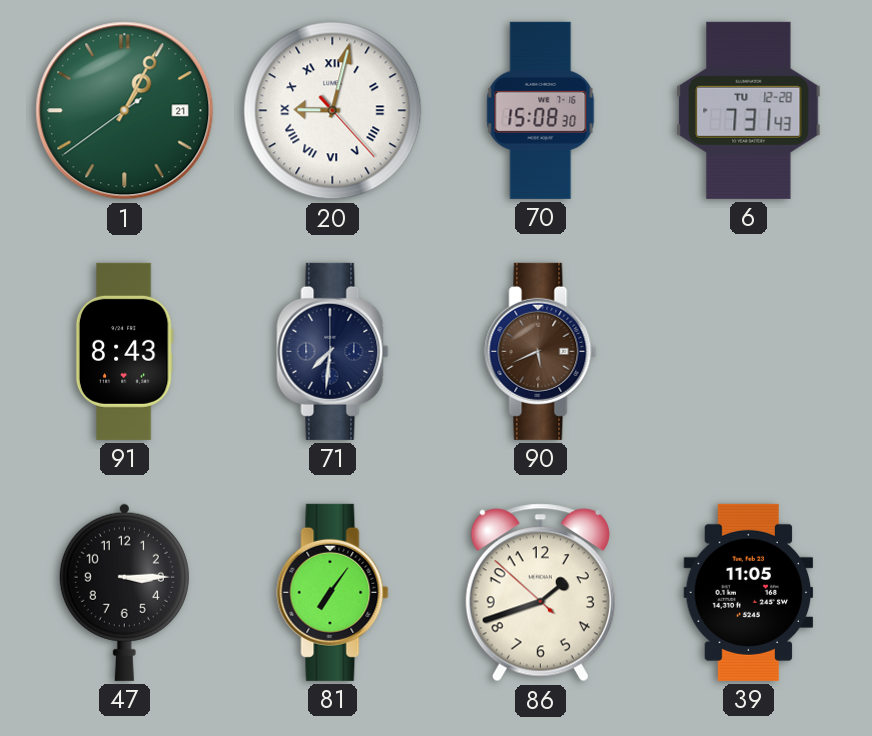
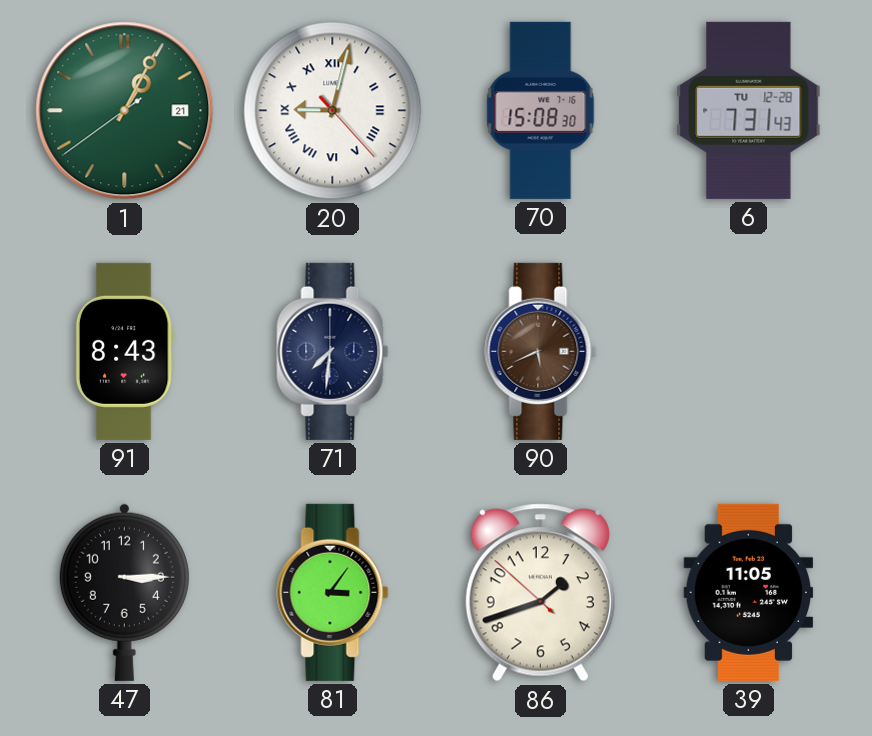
81: 7:06 -> 3:06 (333, 592)
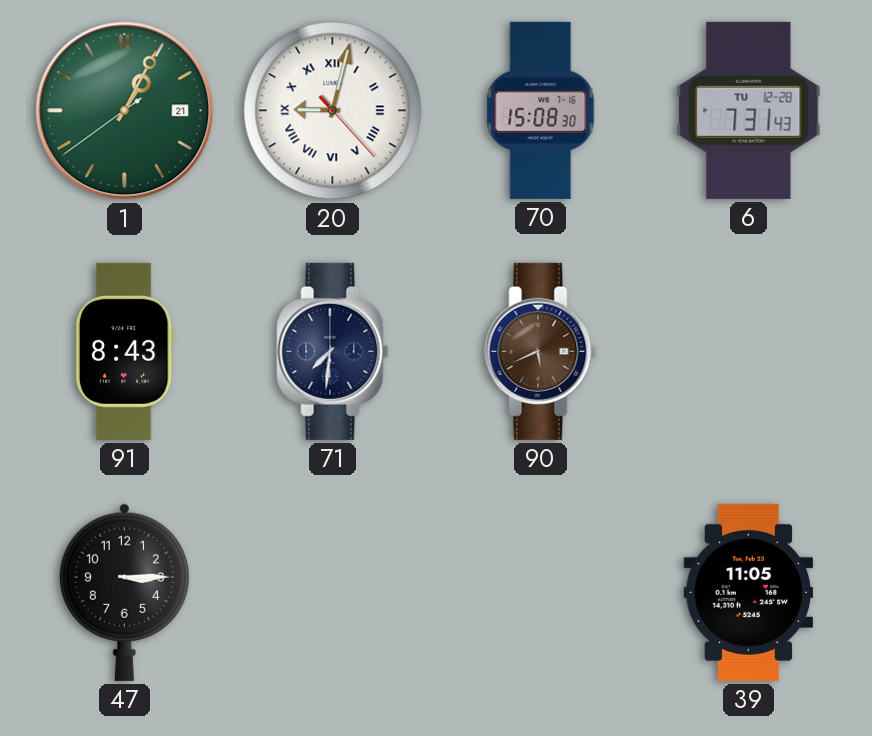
81: 3:06 -> none (333, 592)
86: 1:41 -> none (540, 593)
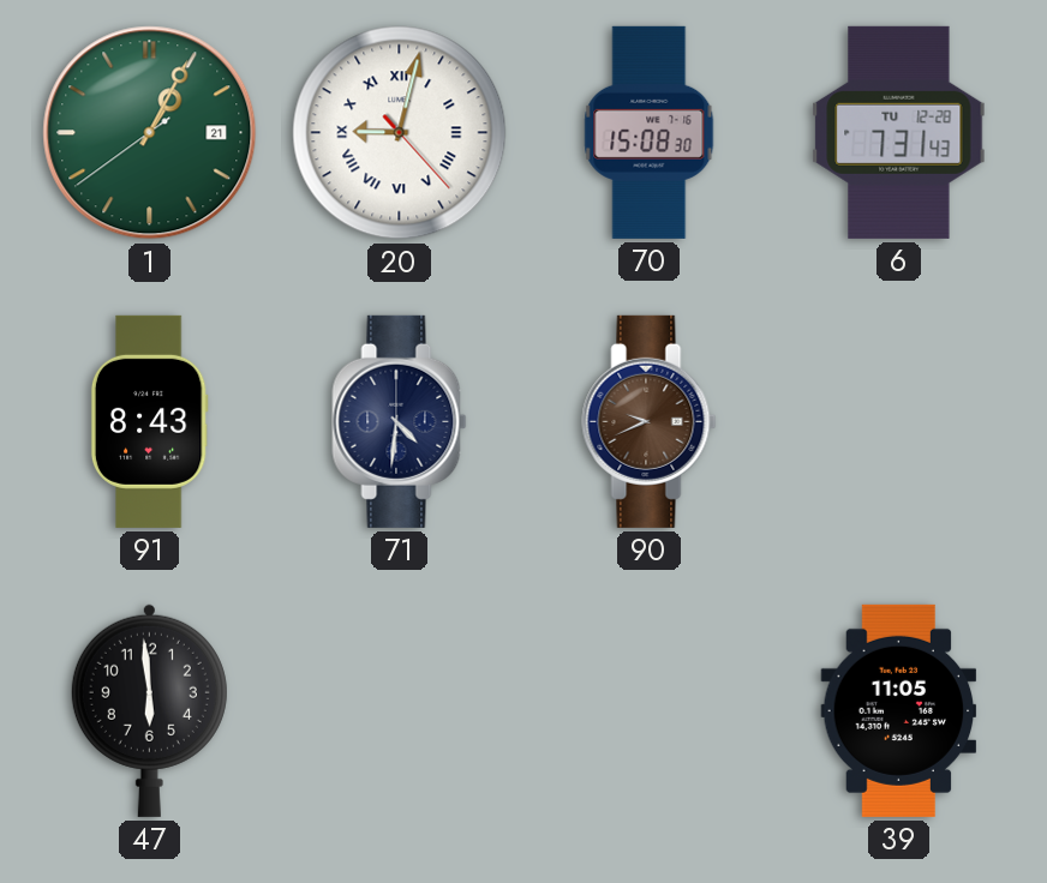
71: 7:31 -> 4:31 (400, 421)
90: 5:41 -> 9:41 (650, 421)
47: 3:15 -> 5:59 (149, 710)
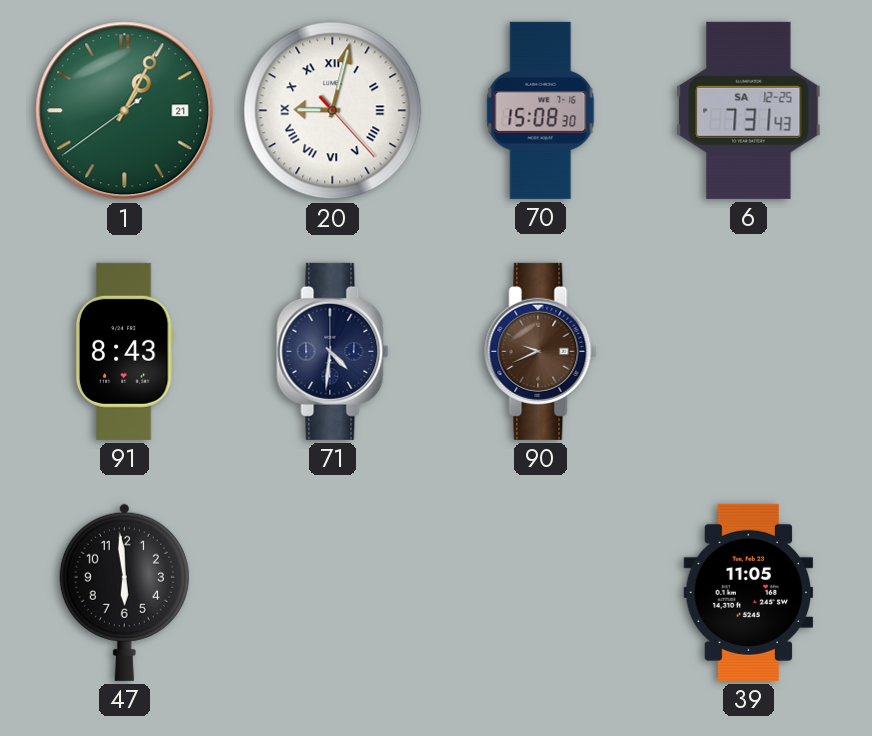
6 date: TU 12-28 -> SA 12-25 (749, 110)
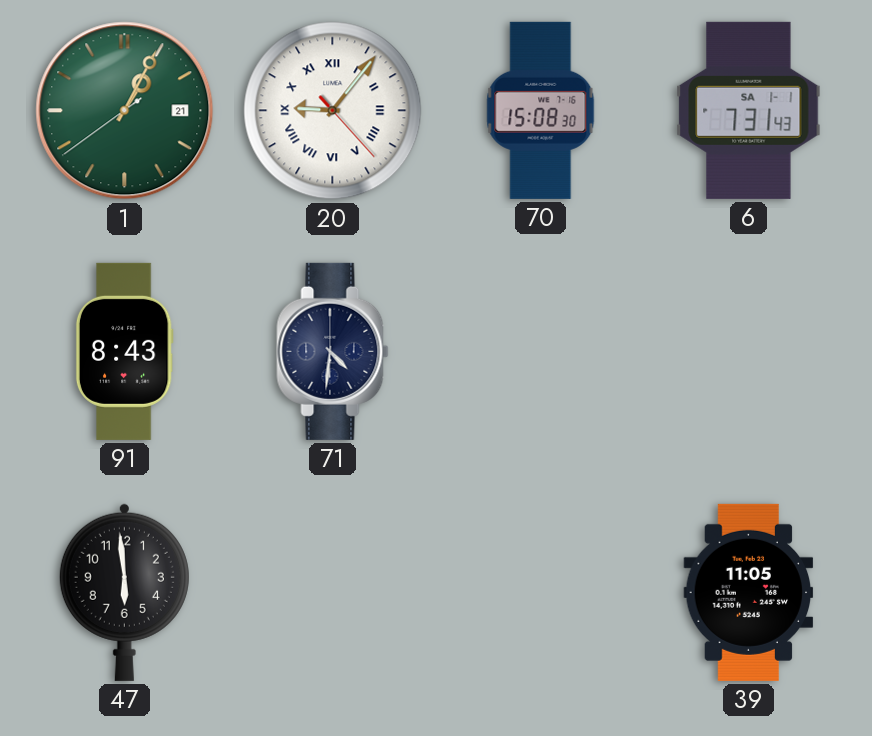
20: 9:02 -> 9:06 (333, 111)
6 date: SA 12-25 -> SA 1-1 (749, 110)
90: 9:41 -> none (541, 351)
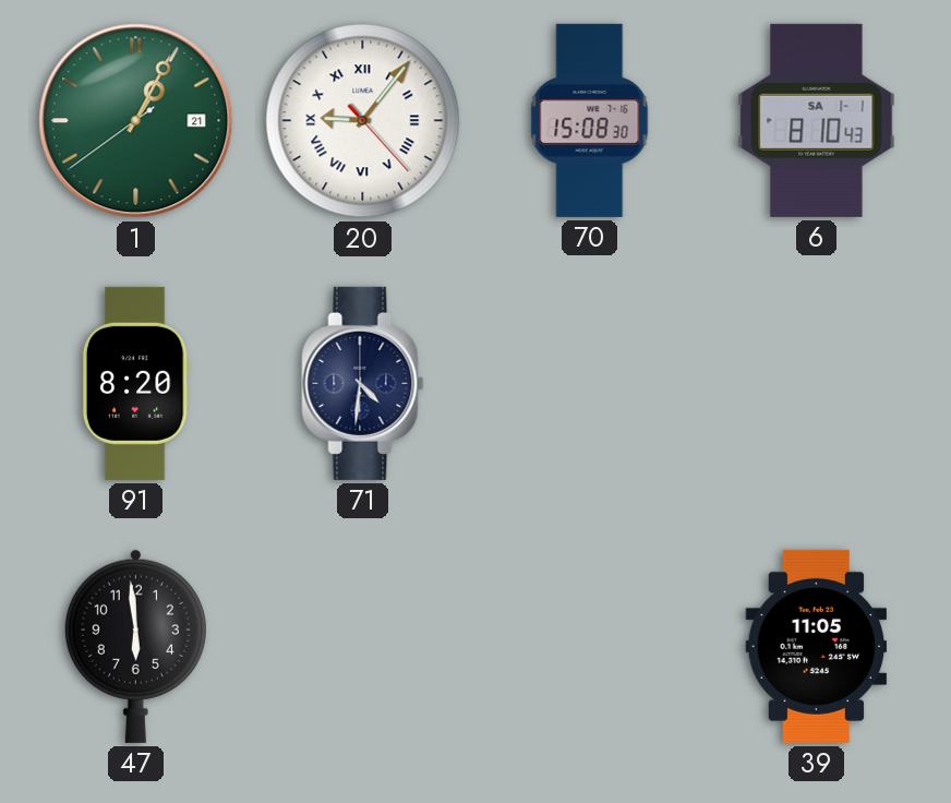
6: 7:31 -> 8:10 (817, 120)
91: 8:43 -> 8:20 (135, 383)
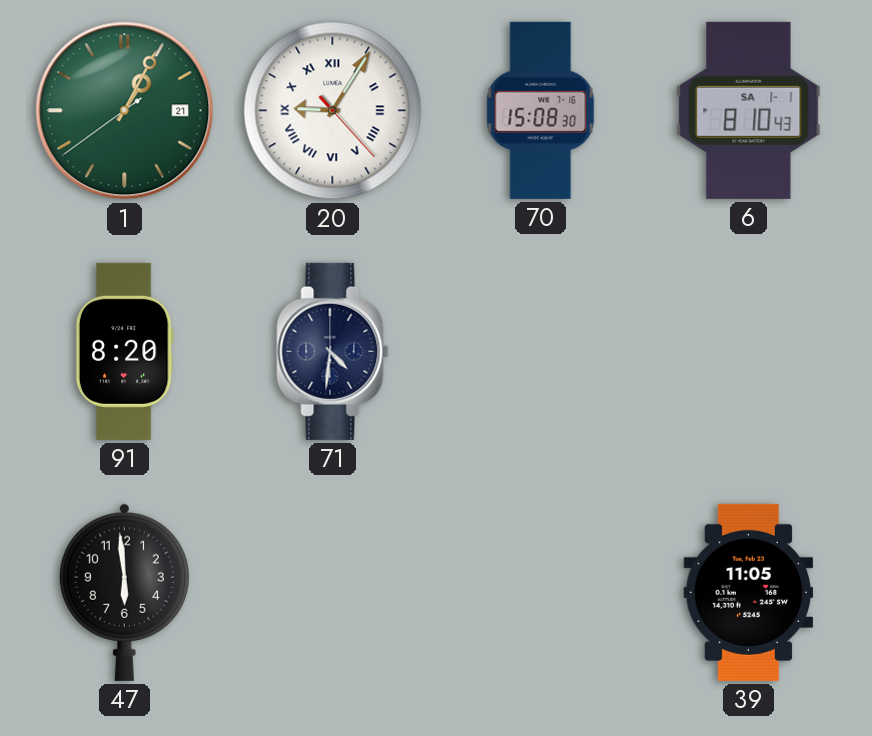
20: 9:06 -> 9:05 (333, 111)
